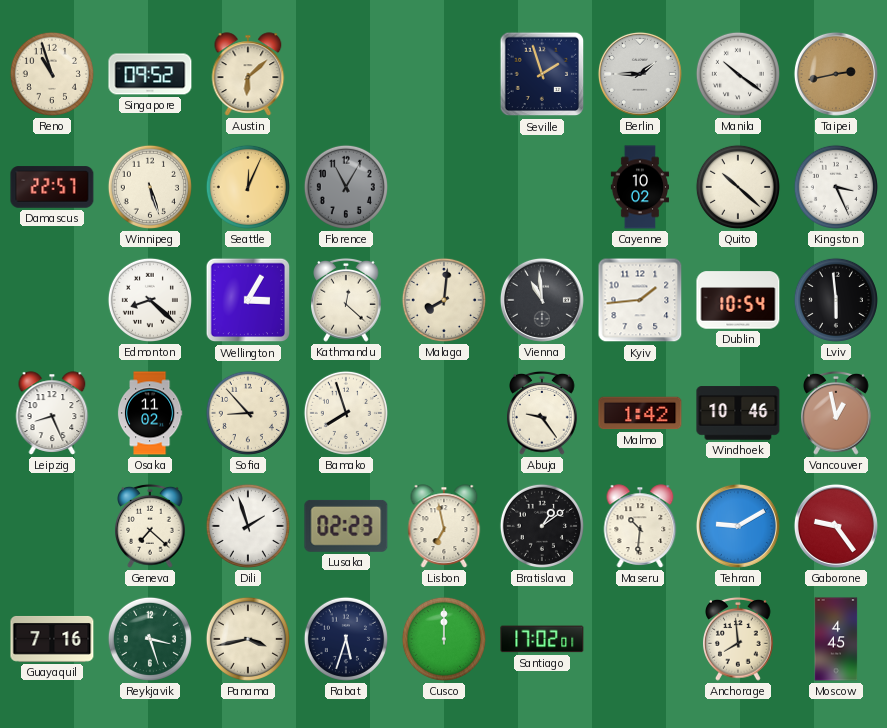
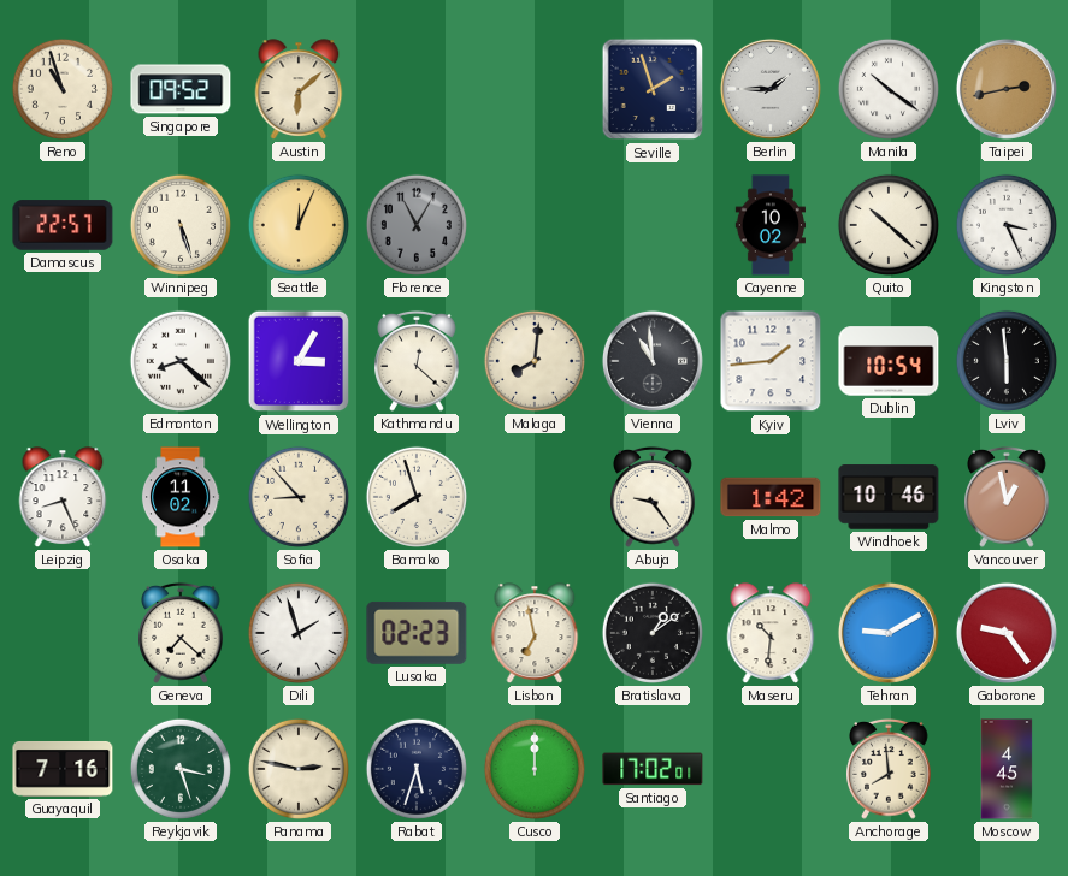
Panama: 3:43 -> 2:47 (299, 769)
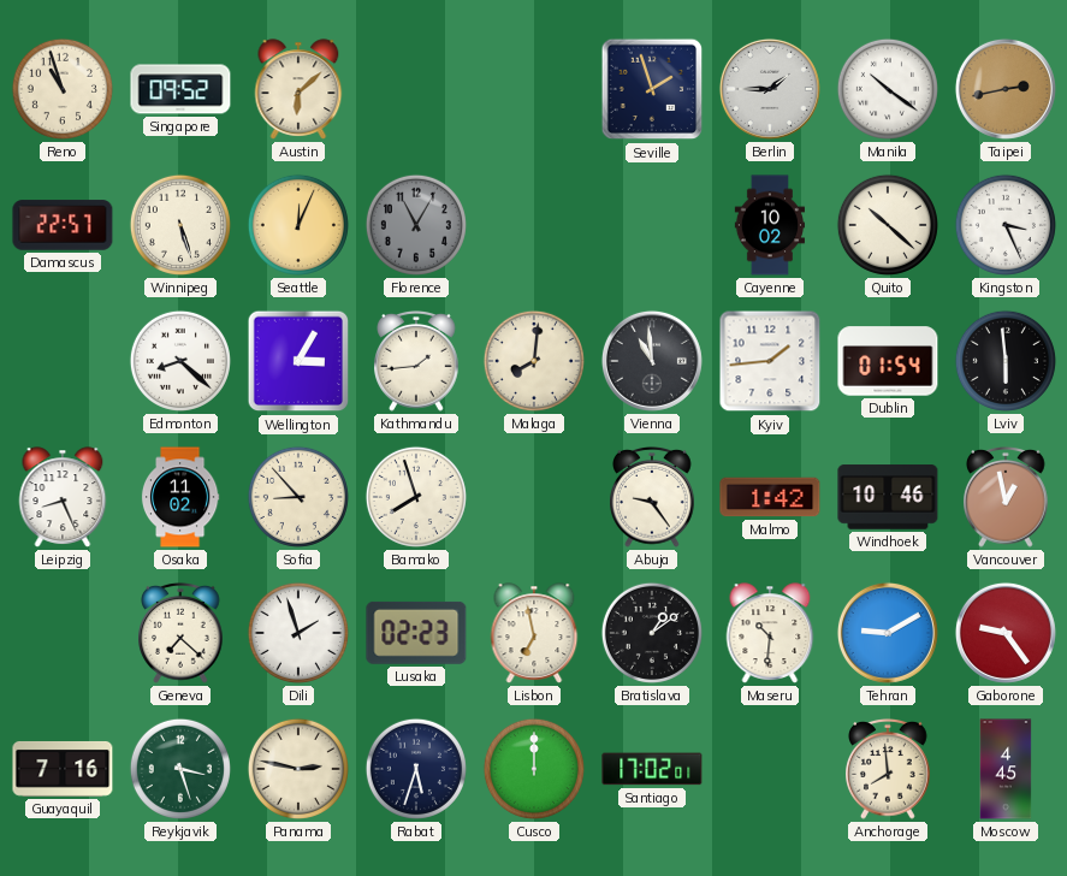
Kathmandu: 12:22 -> 1:44 (417, 361)
Dublin: 10:54 -> 01:54 (888, 361)
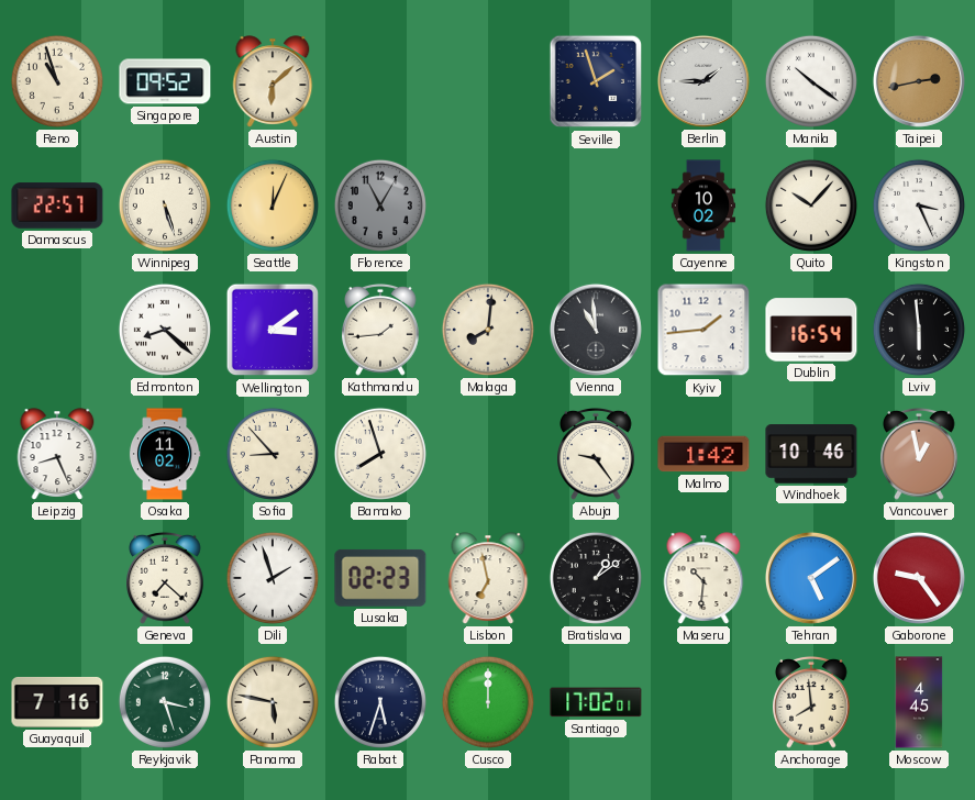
Quito: 10:22 -> 10:07 (811, 205)
Wellington: 3:05 -> 3:09 (273, 330)
Dublin: 01:54 -> 16:54 (811, 330)
Tehran: 9:10 -> 5:09 (811, 578)
Panama: 2:47 -> 5:47 (273, 702)
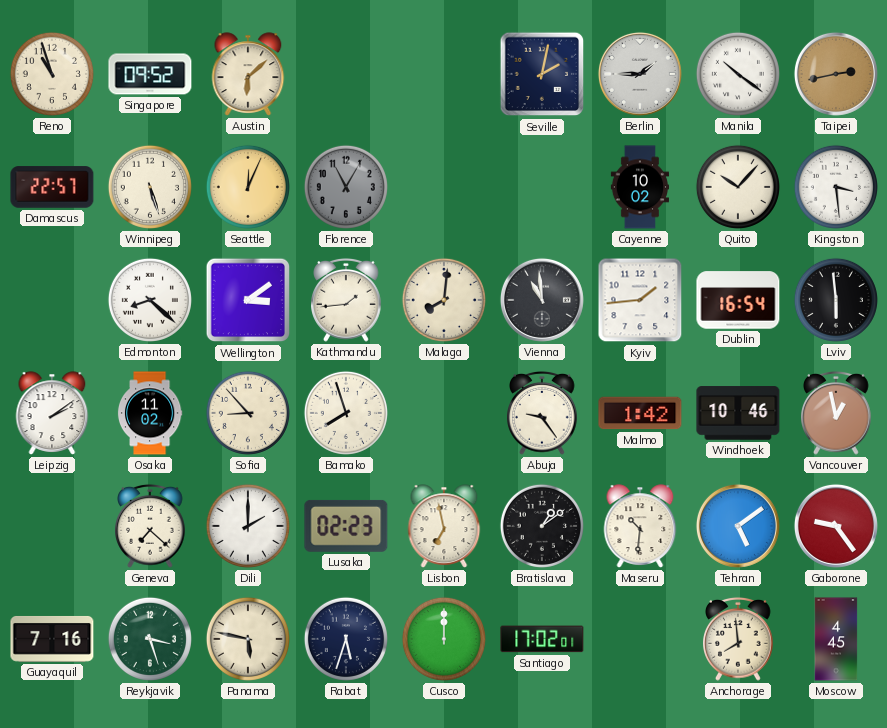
Seville: 1:57 -> 2:02 (542, 74)
Kingston: 3:26 -> 3:29 (836, 187)
Leipzig: 8:26 -> 2:09 (52, 413)
Dili: 1:57 -> 2:00 (248, 526)
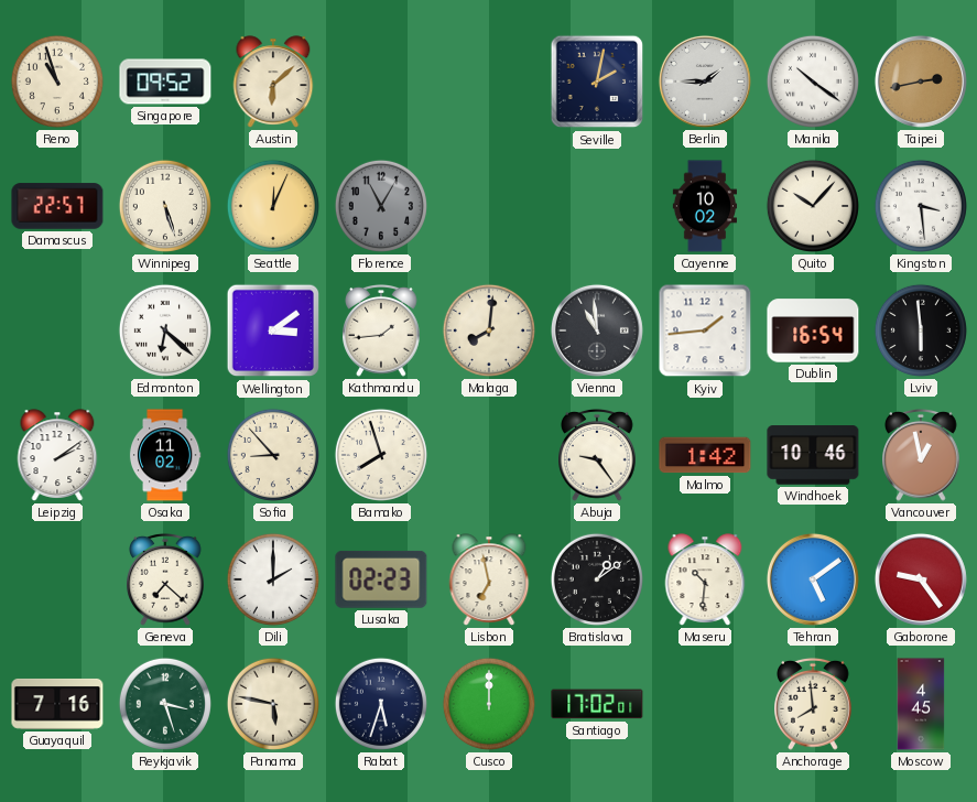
Edmonton: 8:22 -> 6:22 (165, 330)
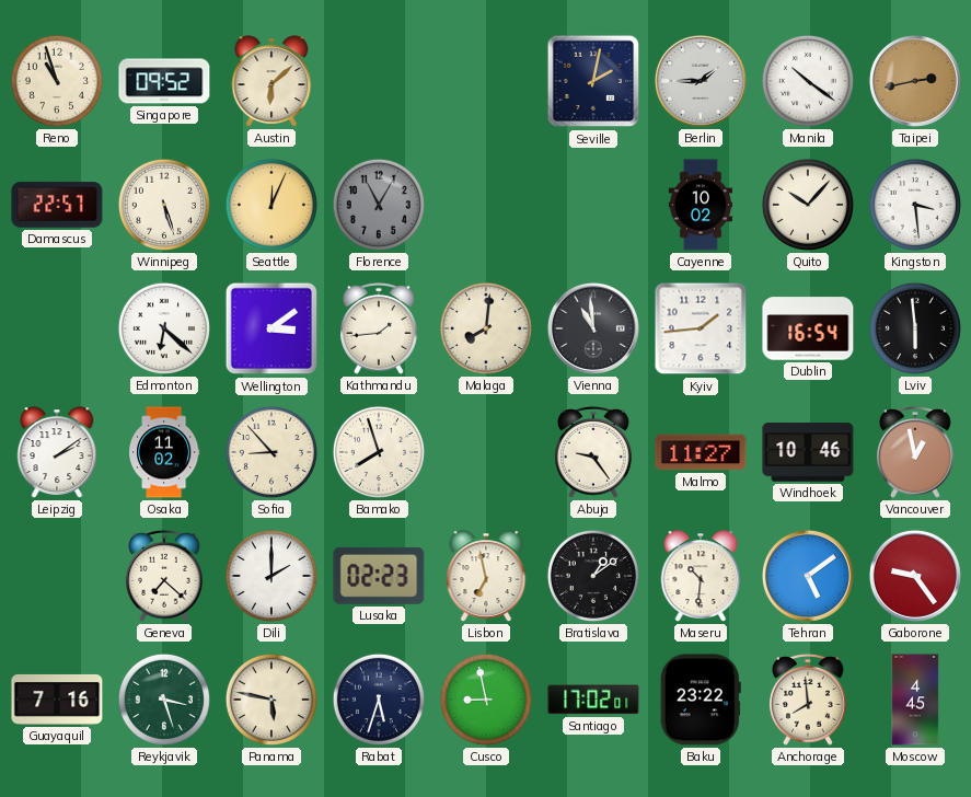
Malmo: 1:42 -> 11:27 (701, 452)
Cusco: 12:00 -> 8:58 (486, 700)
Baku: none -> 23:22 (701, 700)
